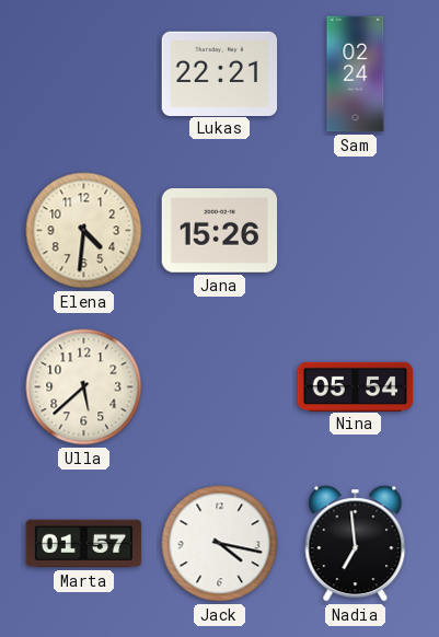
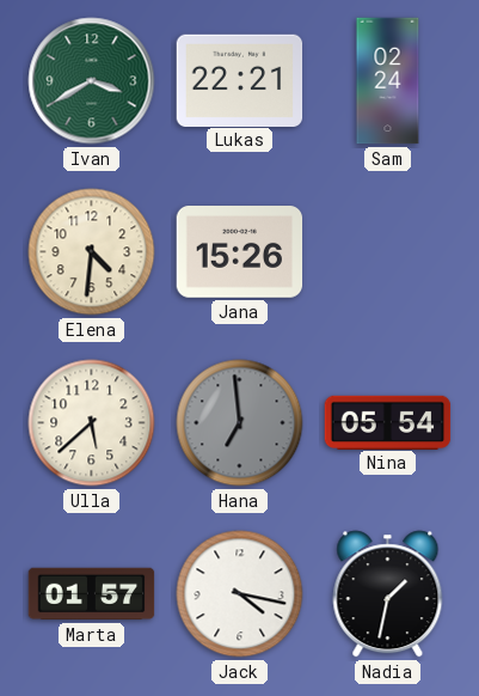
Ivan: none -> 3:40 (92, 81)
Hana: none -> 6:59 (240, 423)
Nadia: 6:59 -> 1:32 (388, 594)
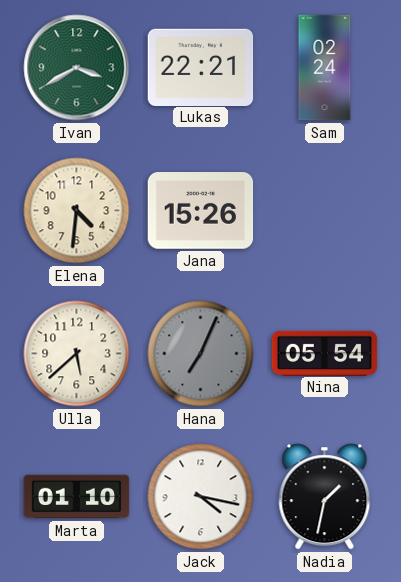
Hana: 6:59 -> 7:04 (201, 354)
Marta: 01:57 -> 01:10 (77, 497)
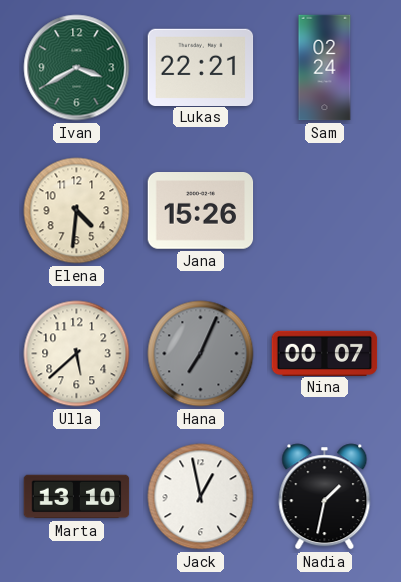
Nina: 05:54 -> 00:07 (325, 353)
Marta: 01:10 -> 13:10 (77, 497)
Jack: 4:17 -> 12:58 (201, 497)
